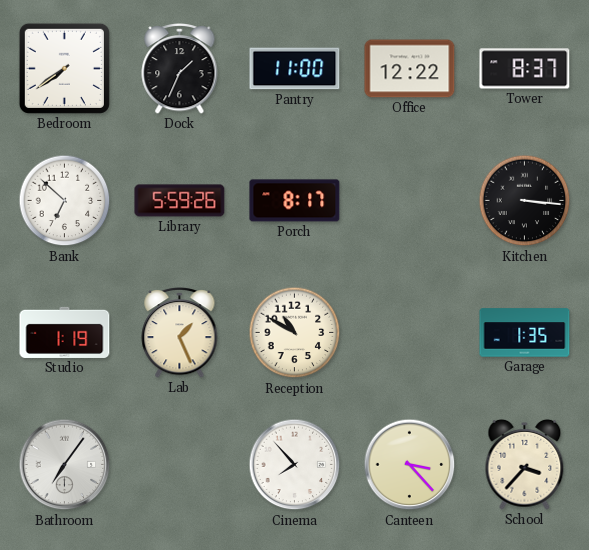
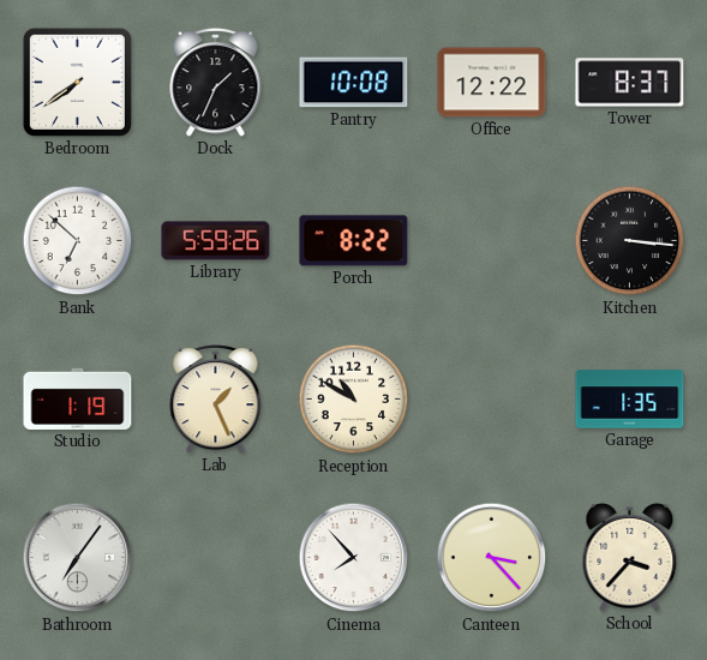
Pantry: 11:00 -> 10:08 (354, 83)
Porch: 8:17 -> 8:22 (354, 241)
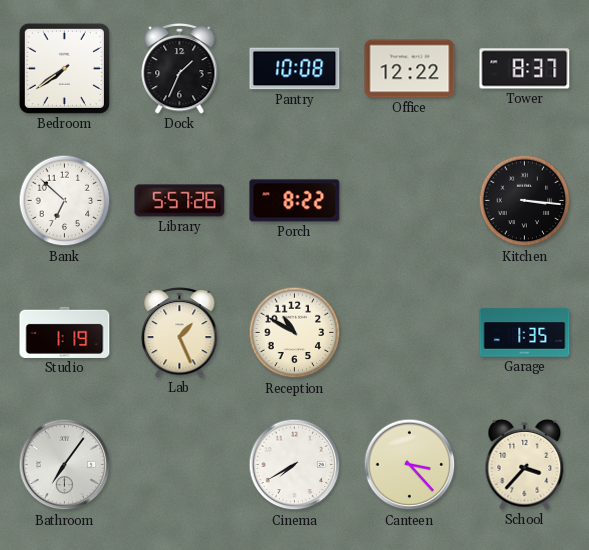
Library: 5:59 -> 5:57 (180, 201)
Cinema: 7:53 -> 7:40 (295, 465)
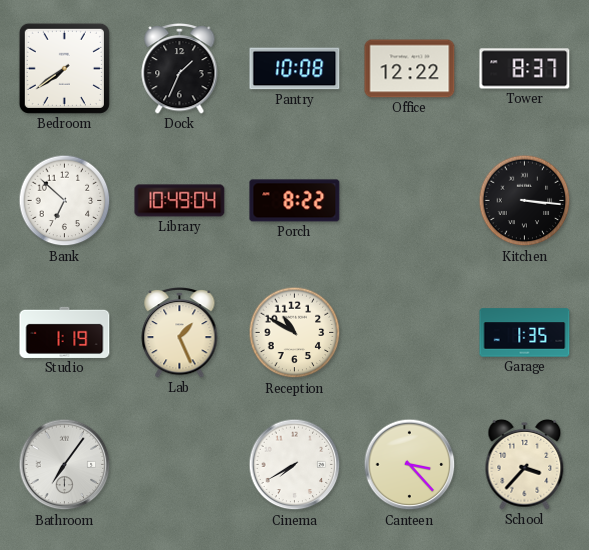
Library: 5:57 -> 10:49 (180, 201)
